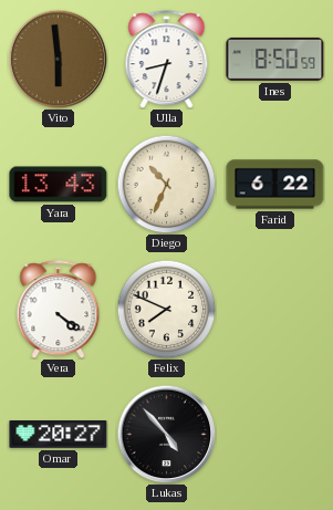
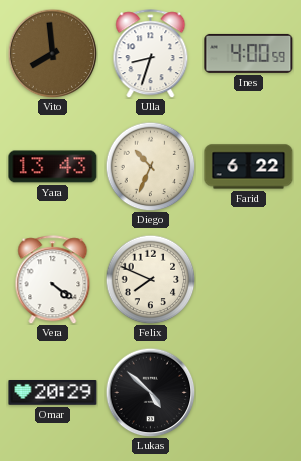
Vito: 5:59 -> 7:59 (52, 53)
Ines: 8:50 -> 4:00 (249, 53)
Omar: 20:27 -> 20:29 (53, 393)
Lukas: 4:53 -> 4:52 (150, 392)
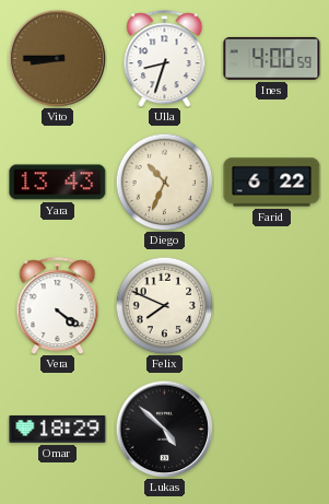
Vito: 7:59 -> 8:45 (57, 58)
Omar: 20:29 -> 18:29 (58, 430)
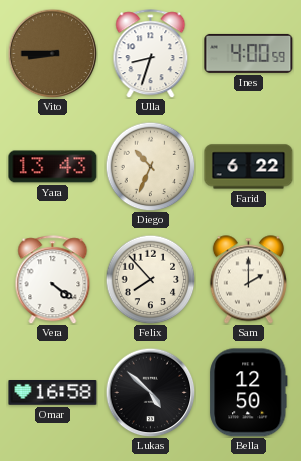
Felix: 7:49 -> 7:53 (150, 279)
Sam: none -> 2:00 (248, 280)
Omar: 18:29 -> 16:58 (53, 393)
Bella: none -> 12:50 (249, 393)
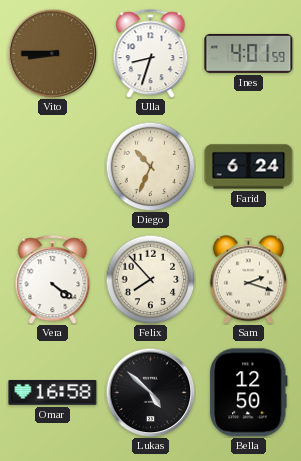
Ines: 4:00 -> 4:01 (249, 53)
Yara: 13:43 -> none (53, 167)
Farid: 6:22 -> 6:24 (249, 167)
Sam: 2:00 -> 2:18 (248, 280)
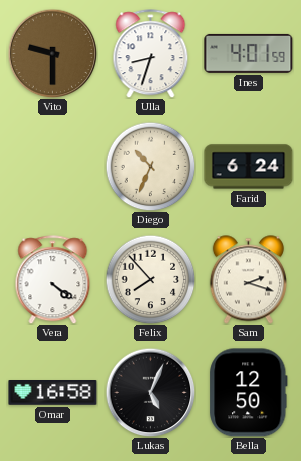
Vito: 8:45 -> 9:30 (52, 53)
Lukas: 4:52 -> 5:04 (150, 392)
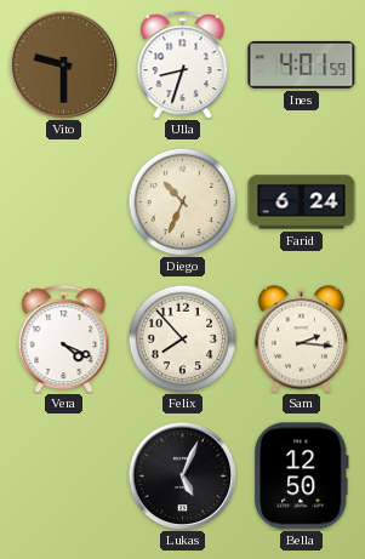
Vera: 4:21 -> 4:19 (64, 340)
Sam: 2:18 -> 2:16 (301, 340)
Omar: 16:58 -> none (53, 393)
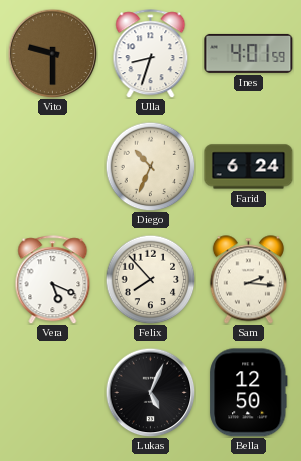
Vera: 4:19 -> 5:19 (53, 280)
